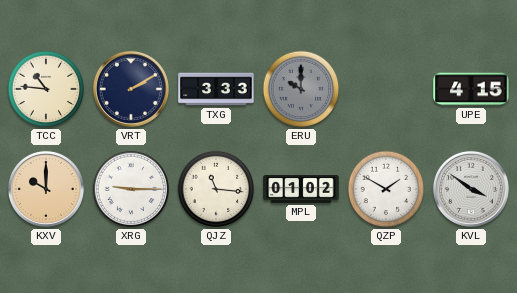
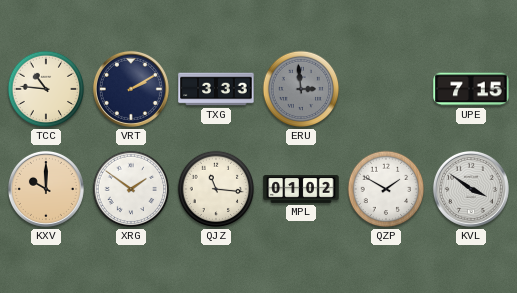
ERU: 10:00 -> 2:59 (301, 89)
UPE: 4:15 -> 7:15 (471, 89)
XRG: 9:15 -> 1:51 (131, 189)
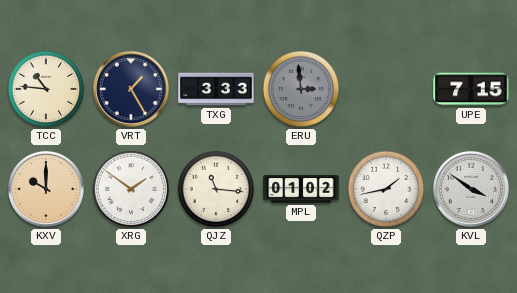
VRT: 2:10 -> 1:25 (131, 89)
QZP: 1:50 -> 1:43 (386, 189)
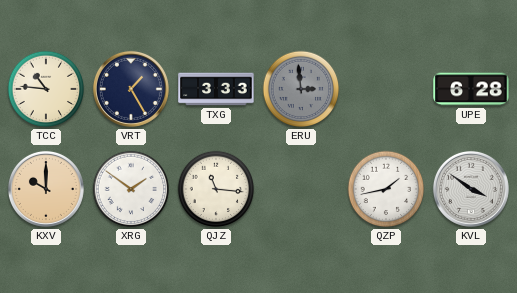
UPE: 7:15 -> 6:28 (471, 89)
MPL: 01:02 -> none (301, 190)
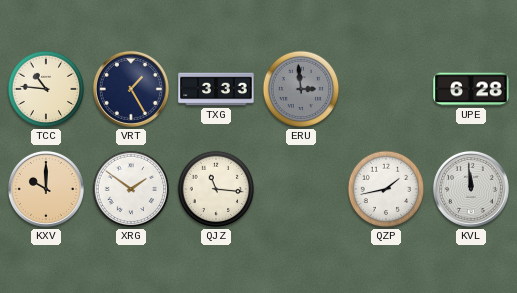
KVL: 3:51 -> 11:59 (471, 189)
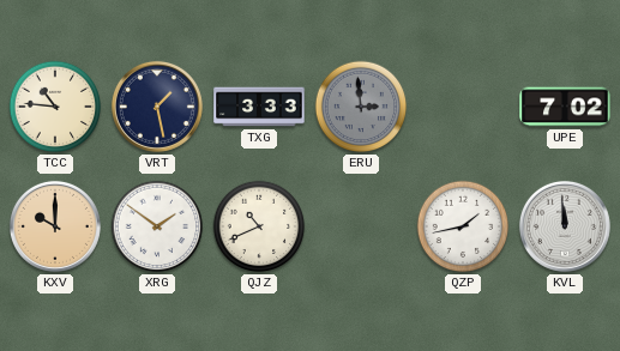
VRT: 1:25 -> 1:28 (157, 107)
UPE: 6:28 -> 7:02 (565, 107)
QJZ: 11:16 -> 10:41 (259, 226)
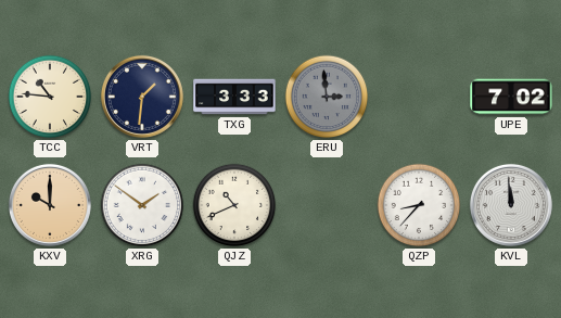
VRT: 1:28 -> 1:31 (142, 97)
QZP: 1:43 -> 8:37 (419, 205)
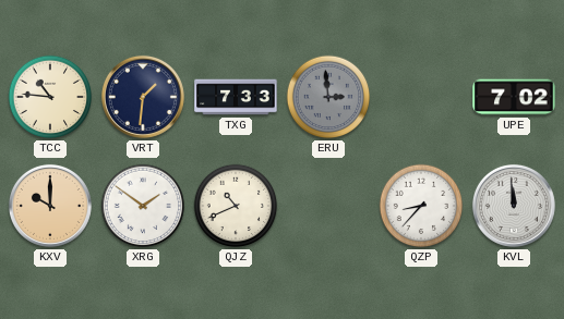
TXG: 3:33 -> 7:33 (236, 97)
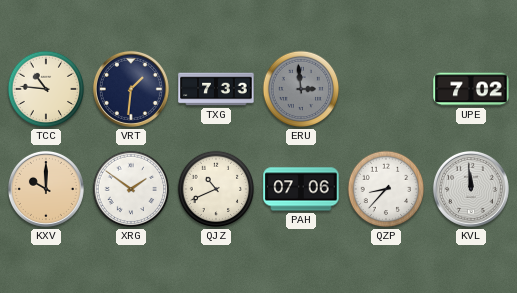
PAH: none -> 07:06 (301, 189)
